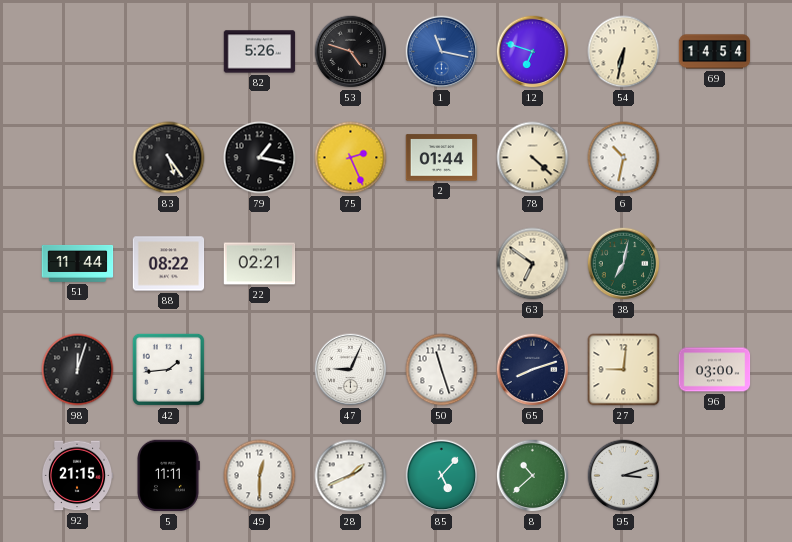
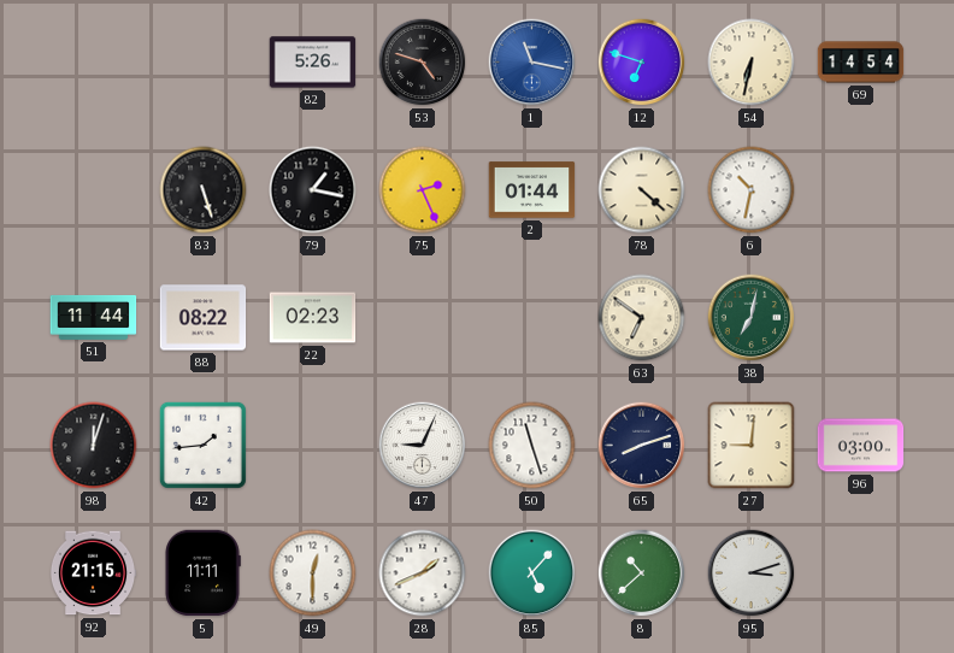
83: 5:24 -> 5:27 (204, 190)
22: 02:21 -> 02:23 (313, 318)
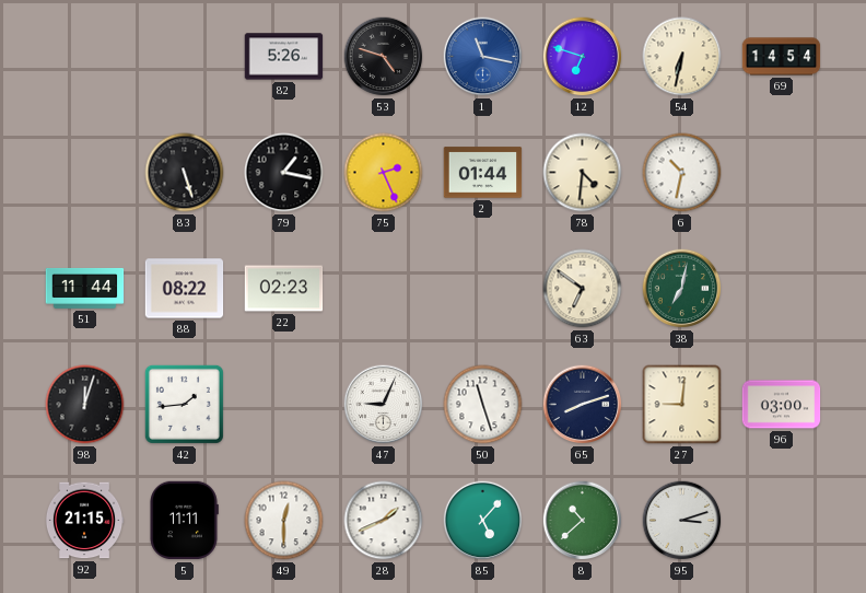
78: 4:22 -> 4:31 (583, 173)
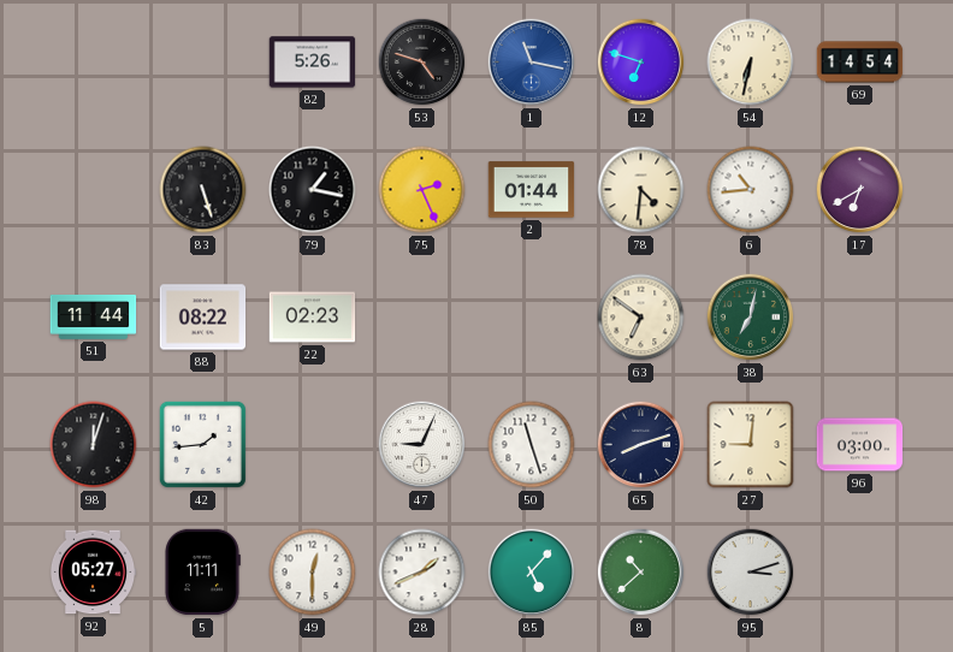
6: 10:32 -> 10:44 (751, 190)
17: none -> 6:40 (860, 190)
92: 21:15 -> 05:27 (93, 573)
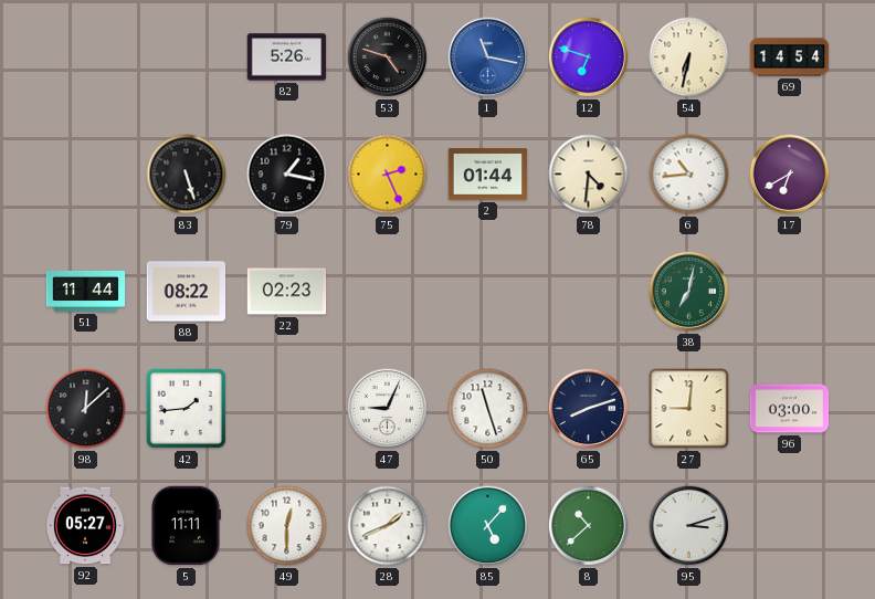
63: 6:51 -> none (641, 318)
98: 12:03 -> 12:08 (86, 409)
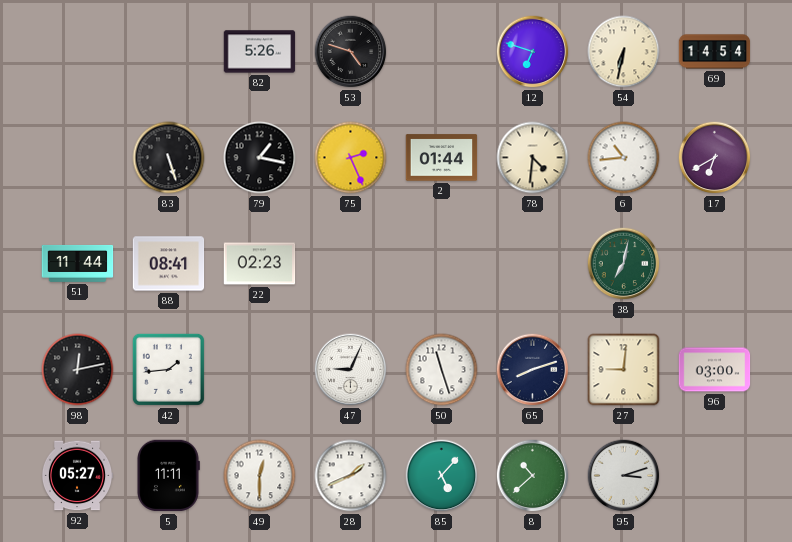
1: 11:17 -> none (488, 57)
88: 08:22 -> 08:41 (169, 264)
98: 12:08 -> 12:13 (78, 370)
